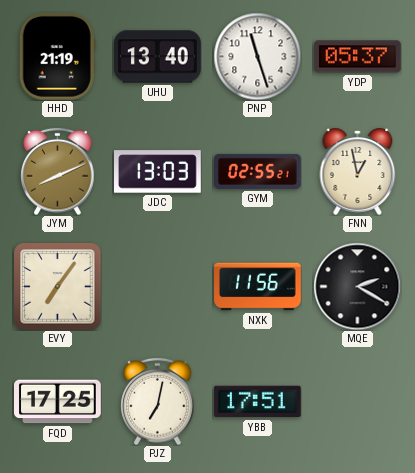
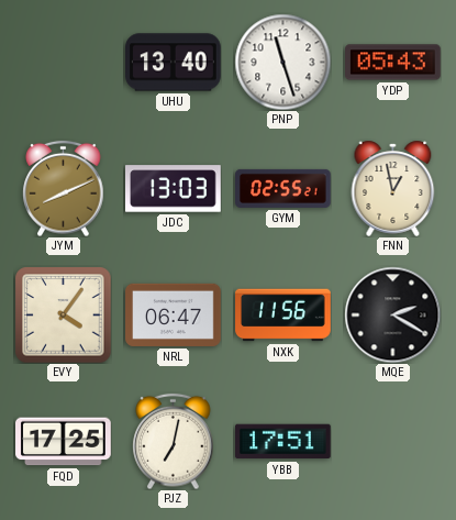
HHD: 21:19 -> none (57, 57)
YDP: 05:37 -> 05:43 (393, 63)
EVY: 7:06 -> 4:06 (63, 314)
NRL: none -> 06:47 (174, 314)
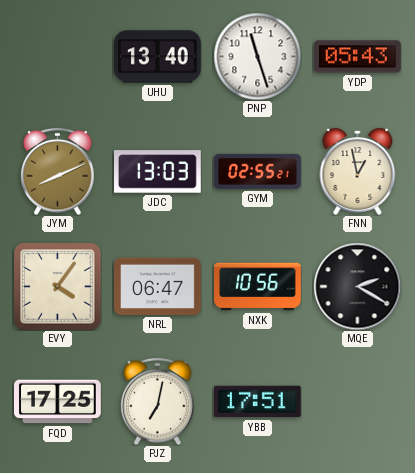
NXK: 11:56 -> 10:56 (258, 287)
